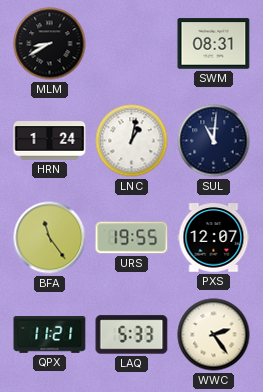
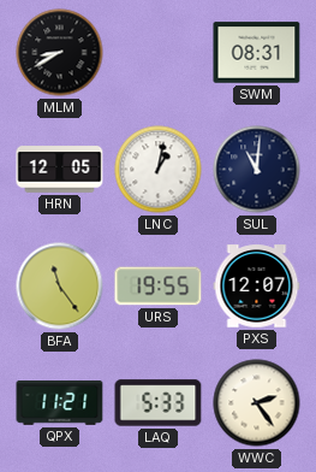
HRN: 1:24 -> 12:05 (60, 170)
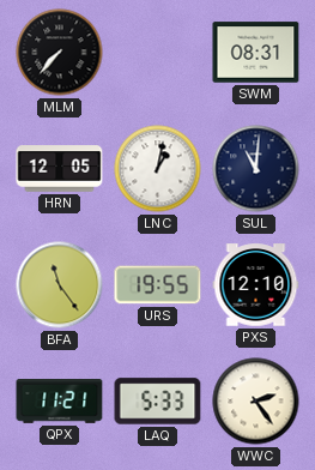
MLM: 8:40 -> 7:37 (60, 53)
PXS: 12:07 -> 12:10 (256, 285)
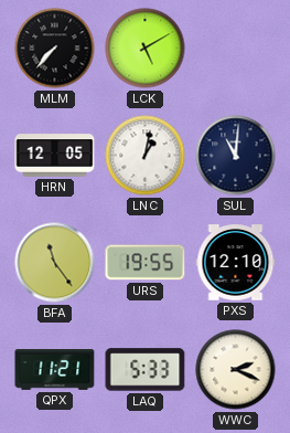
LCK: none -> 5:10 (146, 49)
SWM: 08:31 -> none (256, 53)
WWC: 2:24 -> 2:19 (236, 370)
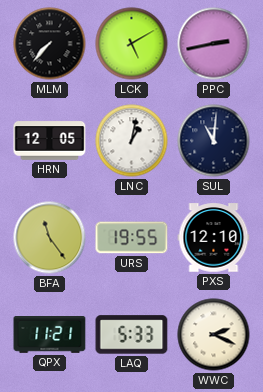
PPC: none -> 2:43 (214, 44)
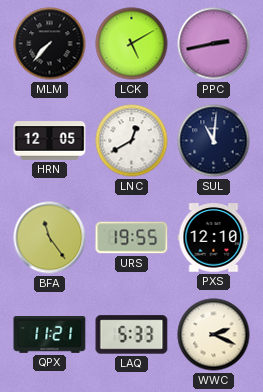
LNC: 1:02 -> 12:40 (132, 141)
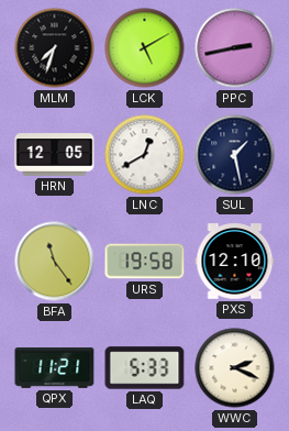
MLM: 7:37 -> 7:33 (55, 48)
SUL: 11:01 -> 1:28 (235, 155)
URS: 19:55 -> 19:58 (145, 262)
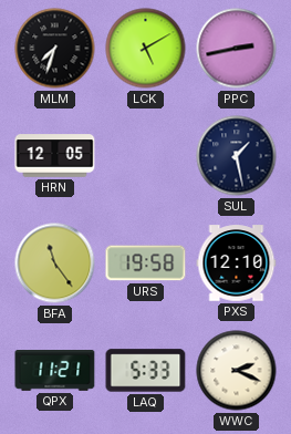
LNC: 12:40 -> none (145, 155)
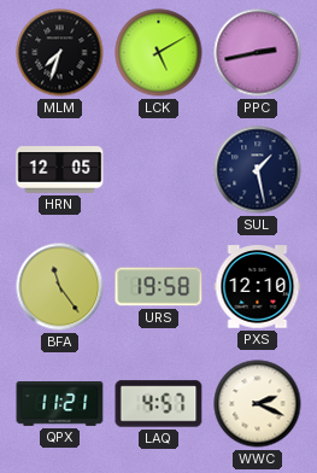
LAQ: 5:33 -> 4:57 (159, 404)
